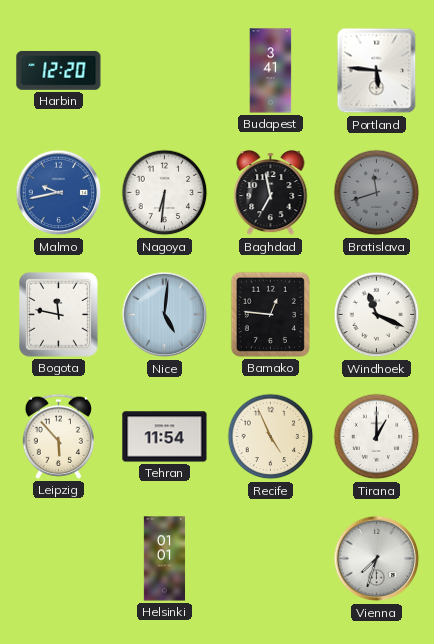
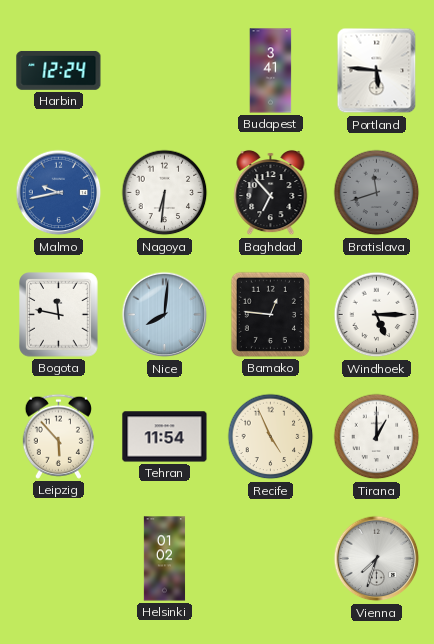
Harbin: 12:20 -> 12:24 (59, 70)
Baghdad: 6:58 -> 6:53 (271, 193)
Nice: 5:01 -> 8:01 (165, 315)
Windhoek: 11:19 -> 5:15 (377, 315)
Helsinki: 01:01 -> 01:02 (165, 559)
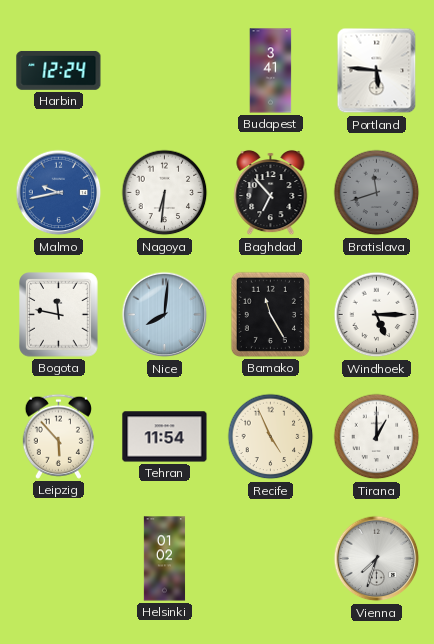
Bamako: 12:46 -> 11:25 (270, 314)
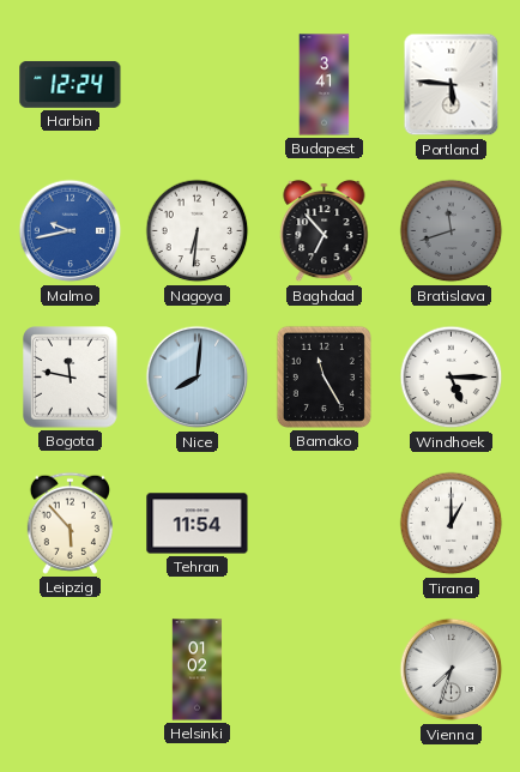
Recife: 4:56 -> none (271, 437)
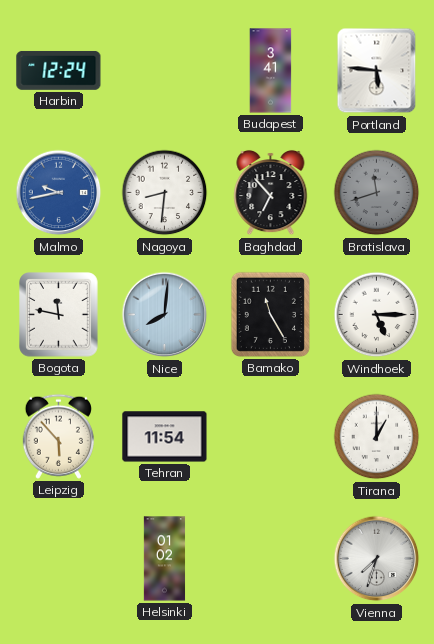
Nagoya: 6:31 -> 8:31 (165, 193)
